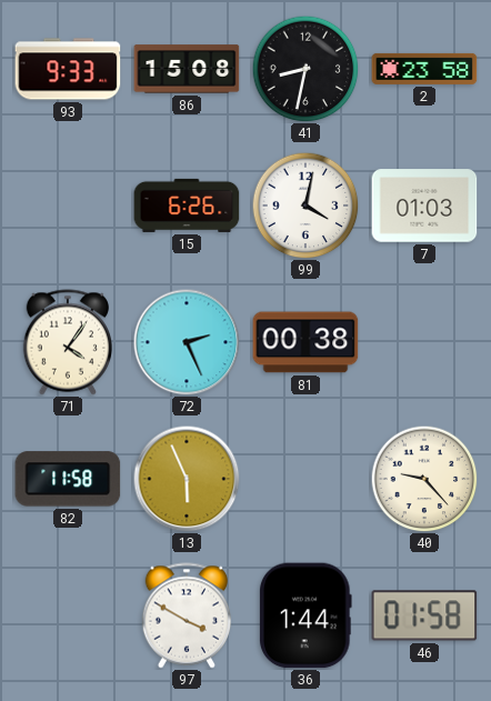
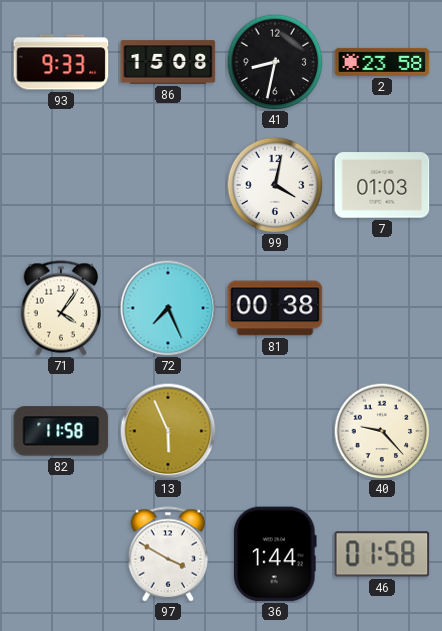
15: 6:26 -> none (187, 206)
72: 2:26 -> 7:26 (168, 308)
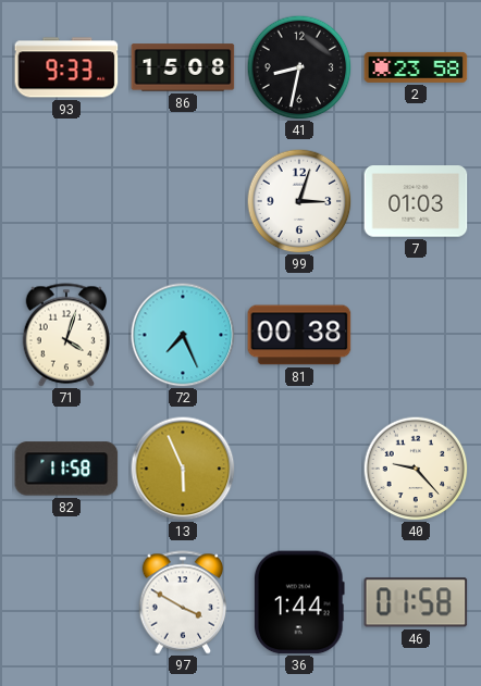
99: 4:02 -> 3:03 (299, 201)
71: 4:06 -> 4:03 (66, 335)
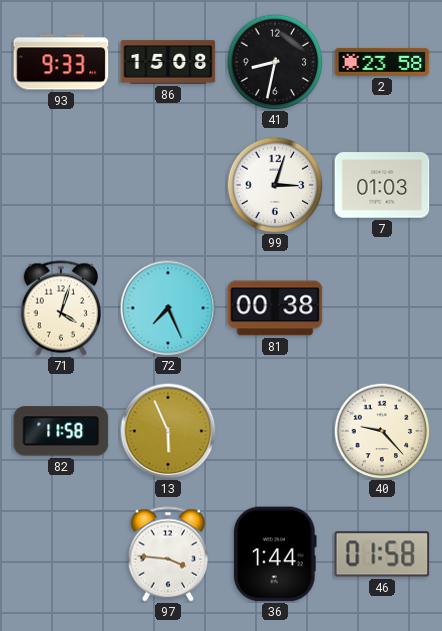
97: 3:50 -> 3:46 (168, 554)
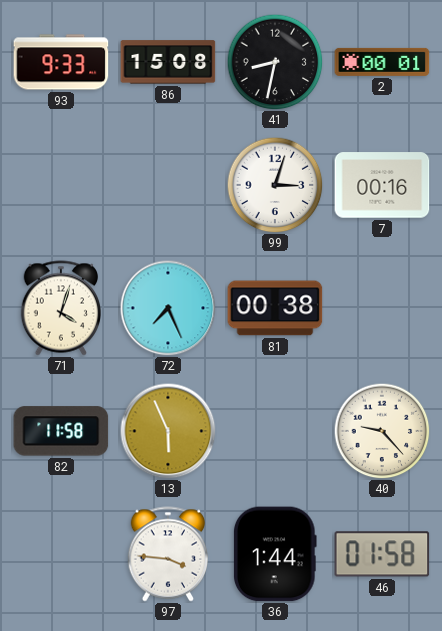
2: 23:58 -> 00:01 (382, 62)
7: 01:03 -> 00:16 (382, 185)
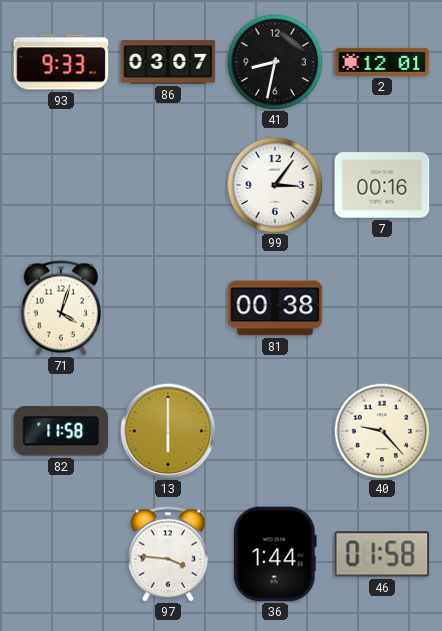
86: 15:08 -> 03:07 (168, 62)
2: 00:01 -> 12:01 (382, 62)
99: 3:03 -> 3:06 (275, 185)
72: 7:26 -> none (168, 308)
13: 5:56 -> 6:00 (168, 431)
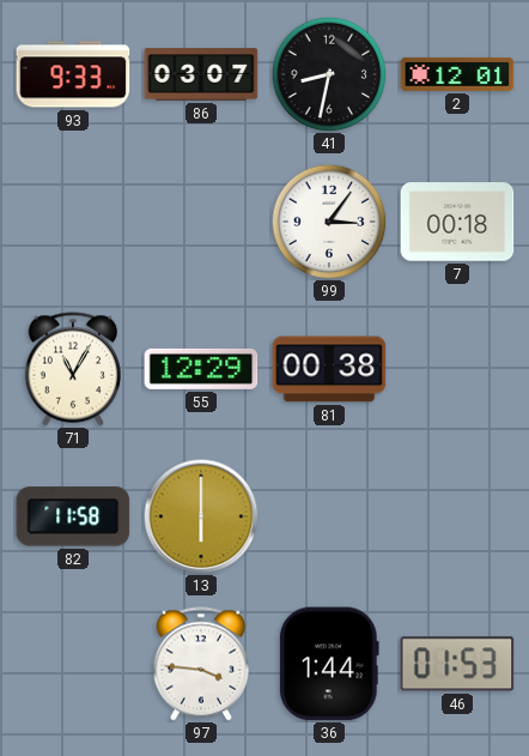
7: 00:16 -> 00:18 (457, 222)
71: 4:03 -> 11:05 (73, 369)
55: none -> 12:29 (201, 369)
40: 9:23 -> none (382, 431)
46: 01:58 -> 01:53 (457, 664)
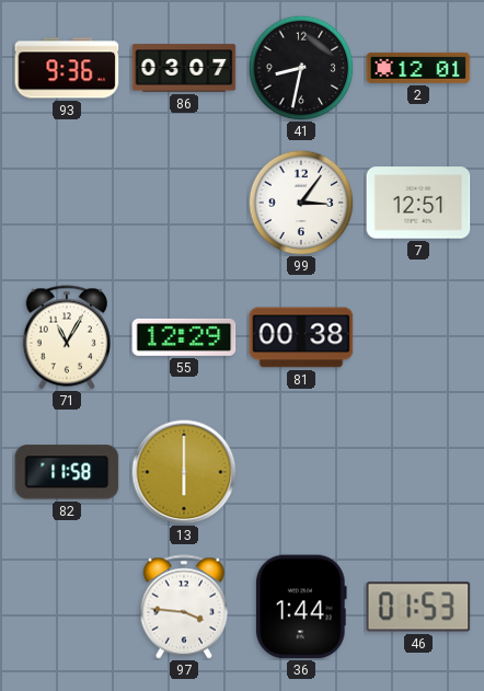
93: 9:33 -> 9:36 (67, 68)
7: 00:18 -> 12:51 (418, 203)
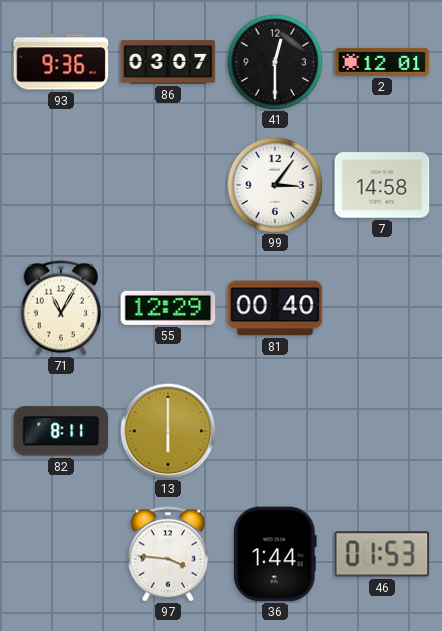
41: 8:32 -> 12:30 (275, 62)
7: 12:51 -> 14:58 (382, 185)
81: 00:38 -> 00:40 (275, 308)
82: 11:58 -> 8:11 (61, 431)
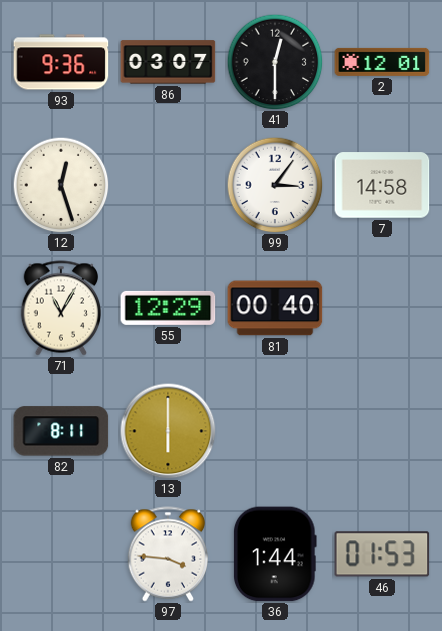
12: none -> 12:27 (61, 185)
